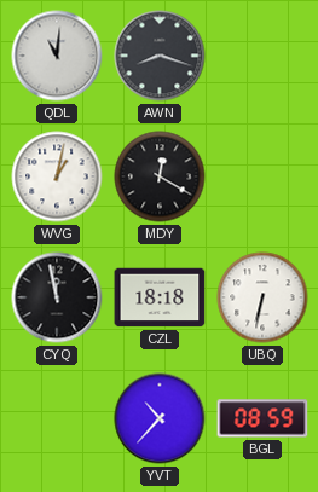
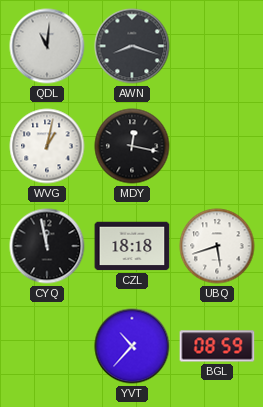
MDY: 12:20 -> 12:17 (132, 146)
UBQ: 6:32 -> 5:42 (217, 246)
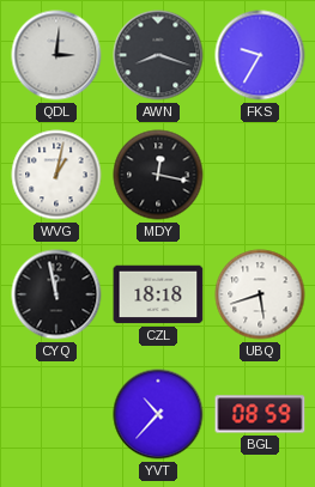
QDL: 11:01 -> 3:01 (56, 55)
FKS: none -> 9:35 (260, 55)
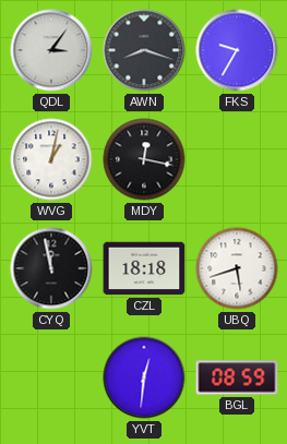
QDL: 3:01 -> 3:06 (51, 50)
YVT: 10:37 -> 12:31 (144, 377)
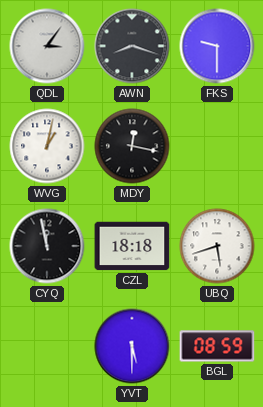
FKS: 9:35 -> 9:30 (217, 46)
YVT: 12:31 -> 5:30 (132, 346)
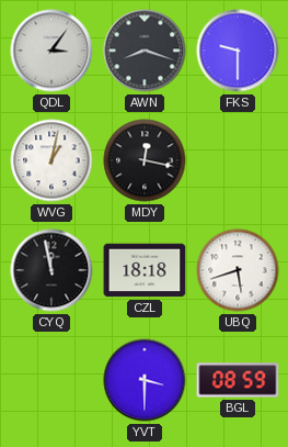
YVT: 5:30 -> 3:30 (145, 380)
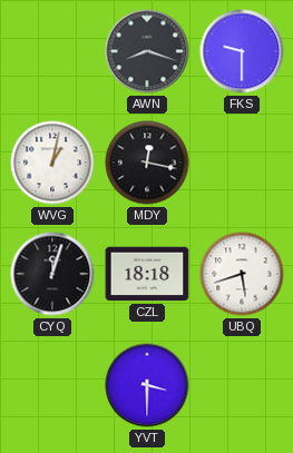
QDL: 3:06 -> none (51, 51)
CYQ: 11:58 -> 12:03 (52, 274)
BGL: 08:59 -> none (238, 380)
